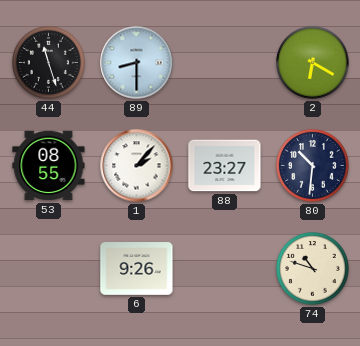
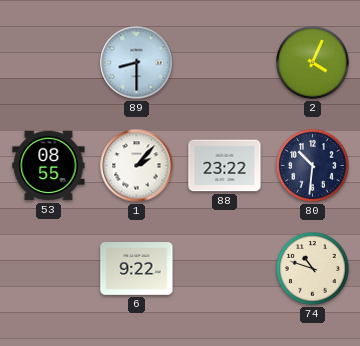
44: 11:27 -> none (49, 63)
2: 6:20 -> 4:04 (313, 63)
88: 23:27 -> 23:22 (225, 166)
6: 9:26 -> 9:22 (137, 269)
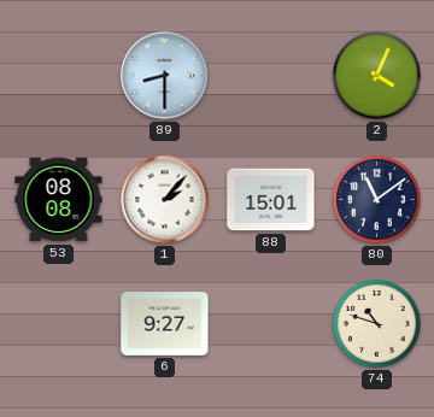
53: 08:55 -> 08:08 (59, 200)
88: 23:22 -> 15:01 (271, 200)
80: 10:31 -> 11:09 (377, 200)
6: 9:22 -> 9:27 (165, 324)
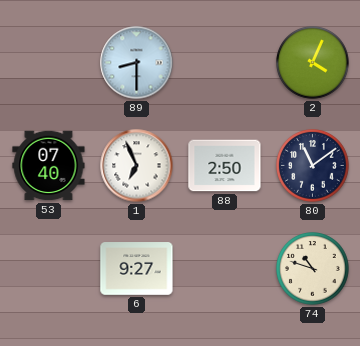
53: 08:08 -> 07:40 (49, 166)
1: 2:07 -> 6:56 (137, 166)
88: 15:01 -> 2:50 (225, 166)
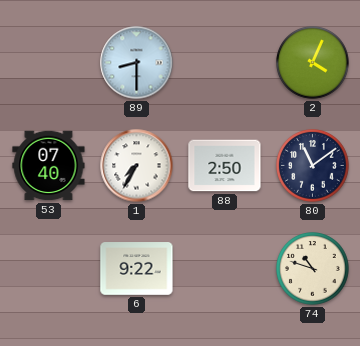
1: 6:56 -> 7:35 (137, 166)
6: 9:27 -> 9:22 (137, 269)
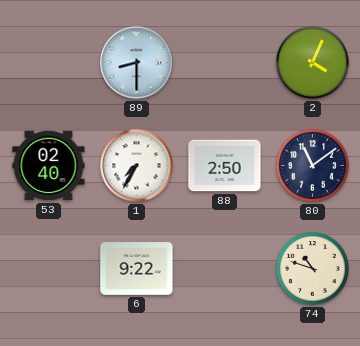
53: 07:40 -> 02:40 (49, 166)
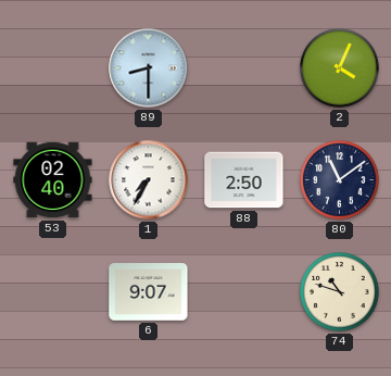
6: 9:22 -> 9:07 (149, 292)
